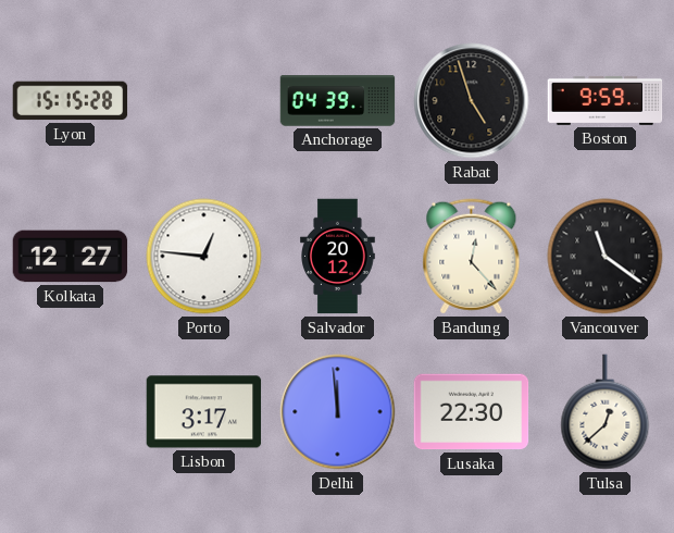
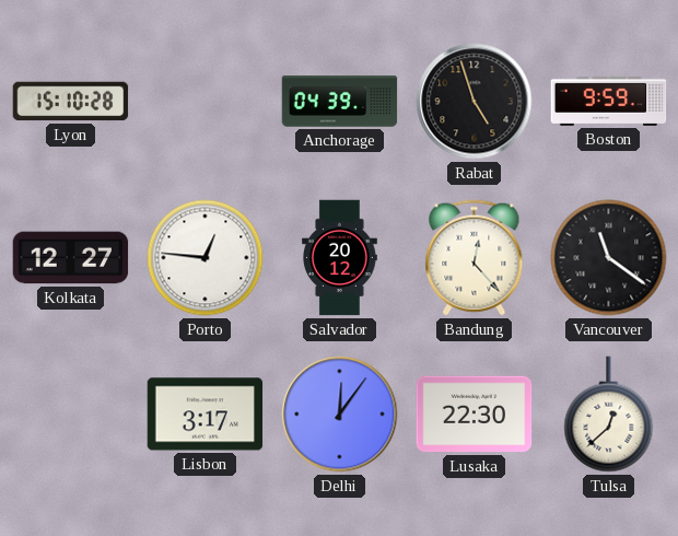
Lyon: 15:15 -> 15:10 (71, 102)
Delhi: 11:59 -> 12:06 (340, 415)
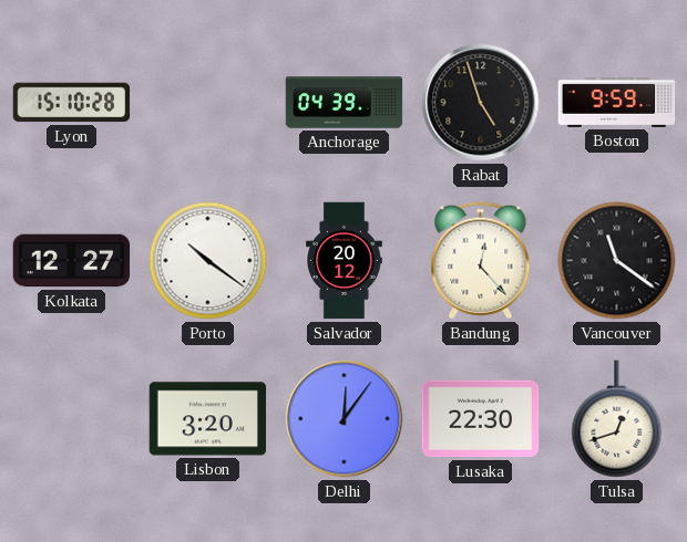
Porto: 12:46 -> 10:21 (208, 261)
Lisbon: 3:17 -> 3:20 (208, 419)
Tulsa: 12:38 -> 12:42 (617, 419)
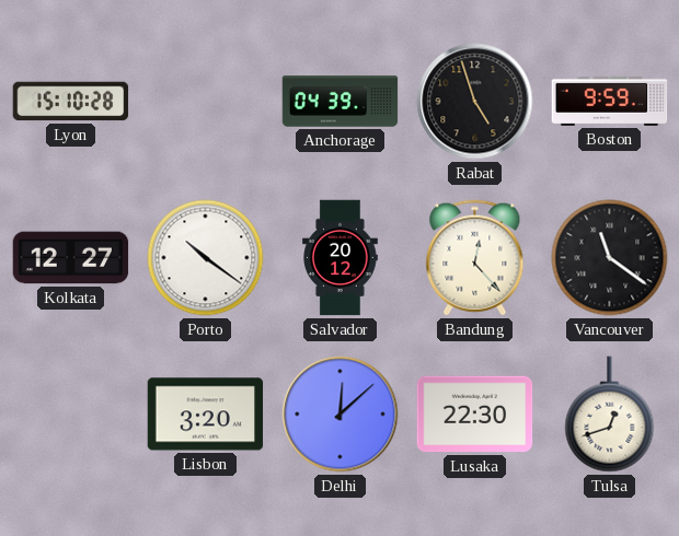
Delhi: 12:06 -> 12:08 (341, 415)
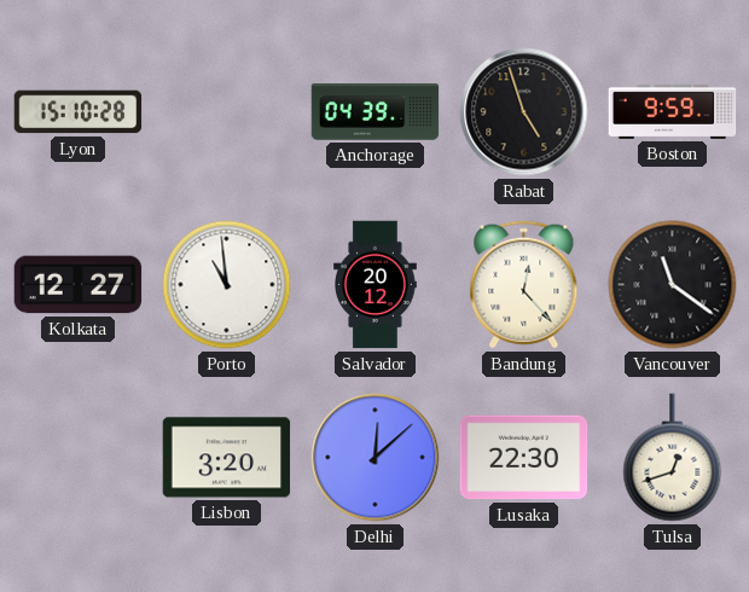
Porto: 10:21 -> 10:59 (227, 285)
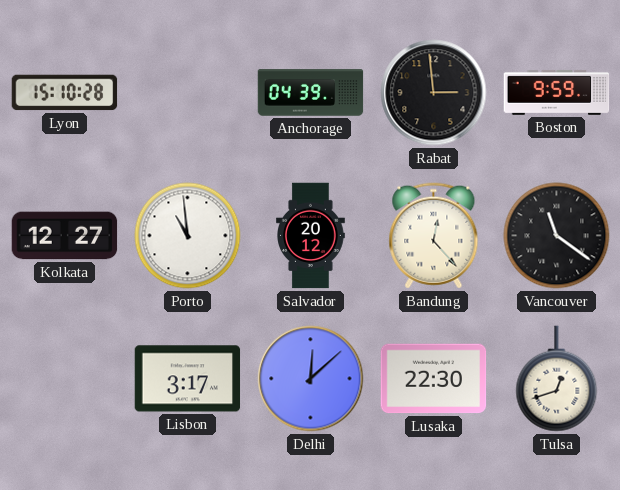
Rabat: 4:57 -> 2:59 (434, 93)
Lisbon: 3:20 -> 3:17 (188, 379)
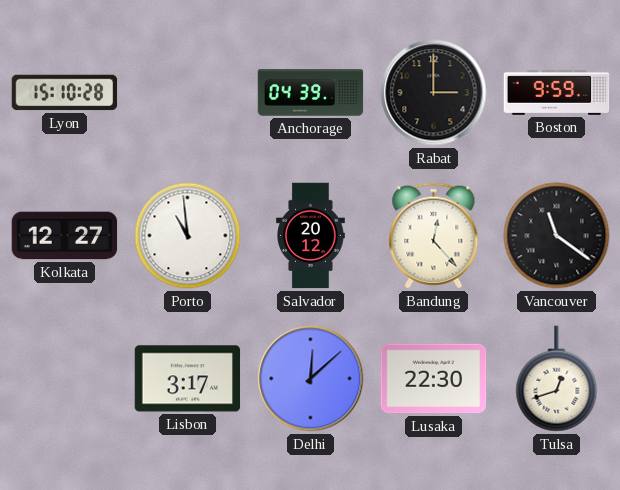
Rabat: 2:59 -> 3:00 (434, 93)
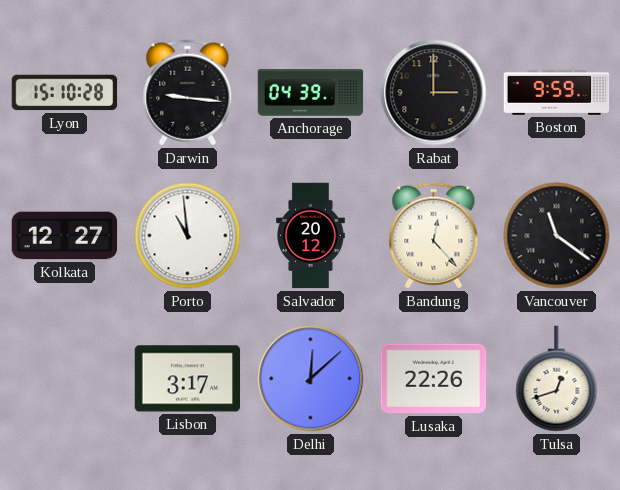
Darwin: none -> 9:16 (188, 93)
Lusaka: 22:30 -> 22:26 (434, 379)
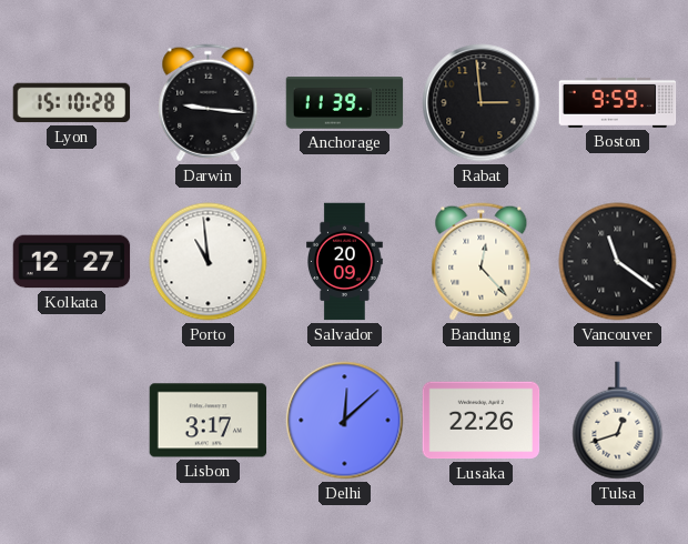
Anchorage: 04:39 -> 11:39 (345, 103)
Rabat: 3:00 -> 2:59 (482, 103)
Salvador: 20:12 -> 20:09 (345, 262)
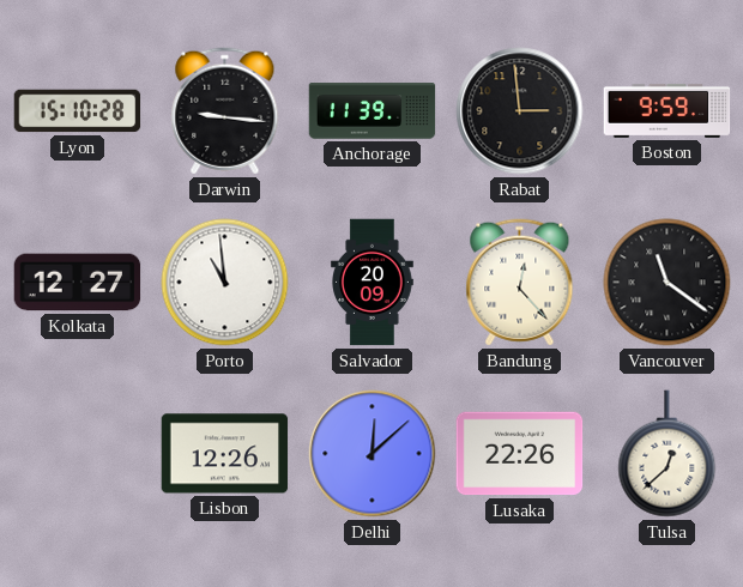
Lisbon: 3:17 -> 12:26 (225, 454)
Tulsa: 12:42 -> 12:38 (668, 454)
